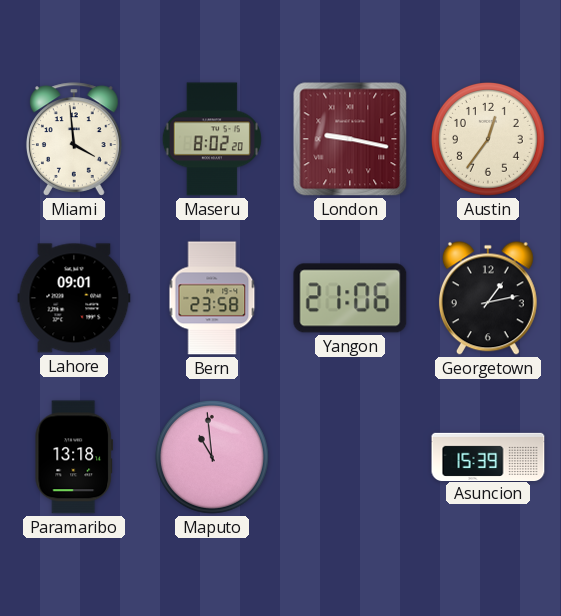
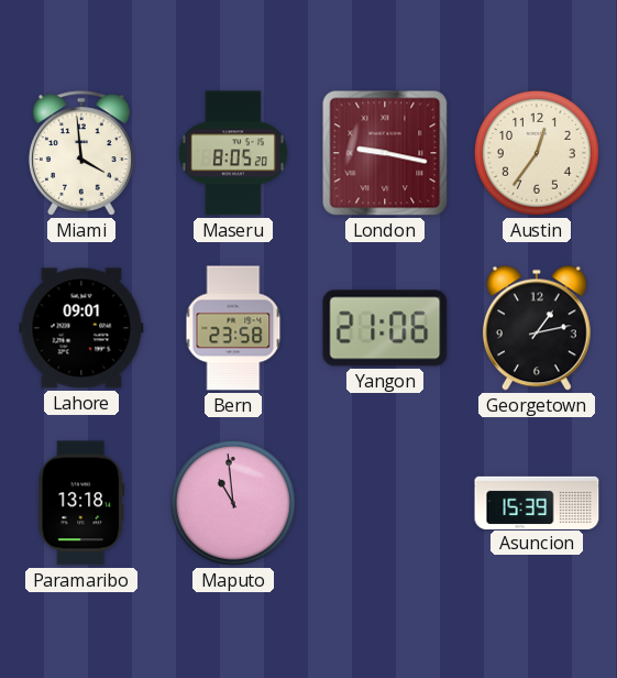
Maseru: 8:02 -> 8:05 (233, 153)
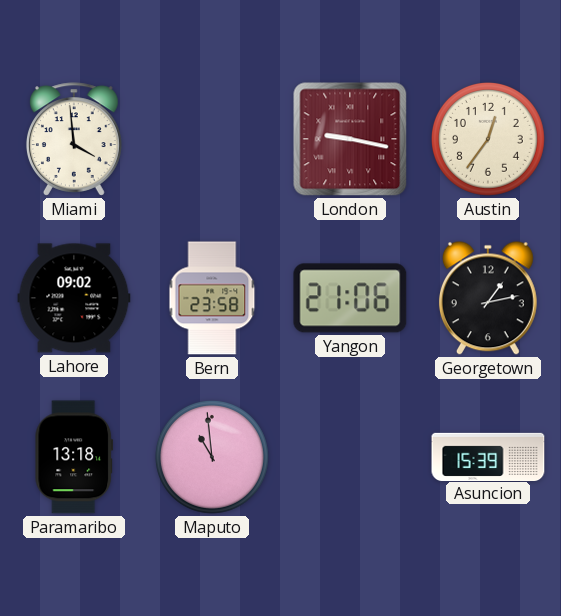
Maseru: 8:05 -> none (233, 153)
Lahore: 09:01 -> 09:02 (74, 298)
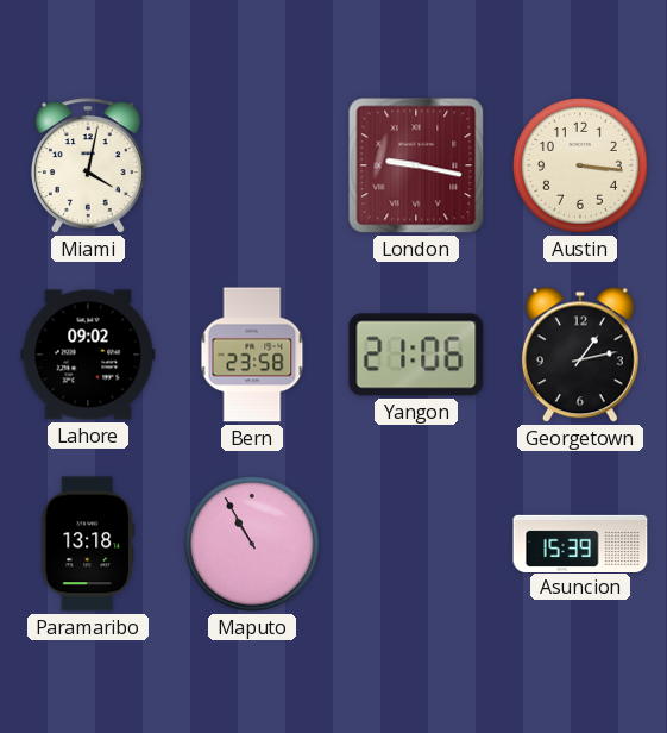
Miami: 3:59 -> 4:02 (88, 165)
Austin: 12:36 -> 3:16 (580, 165)
Maputo: 10:59 -> 10:55 (252, 544)
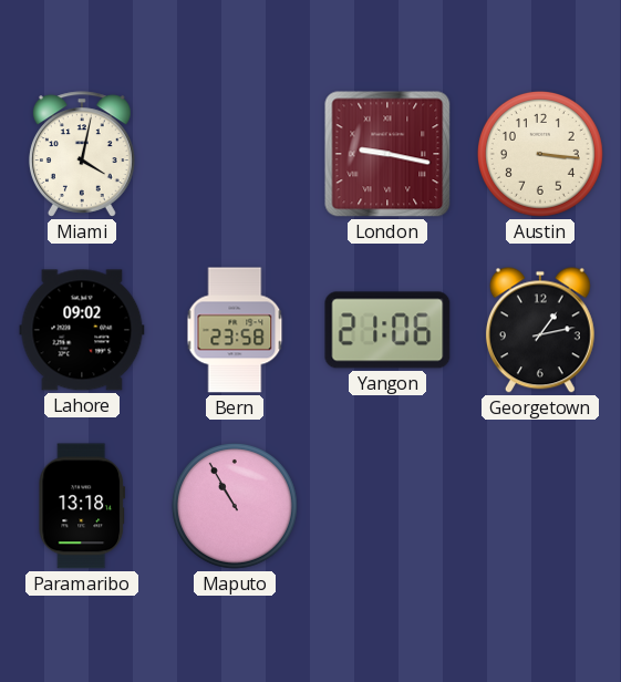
Asuncion: 15:39 -> none (580, 543)
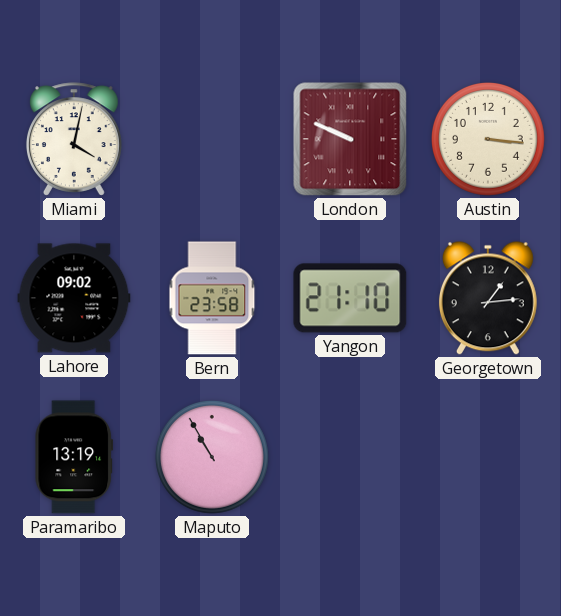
London: 9:17 -> 9:49 (350, 139)
Yangon: 21:06 -> 21:10 (350, 298)
Georgetown: 1:13 -> 1:14 (488, 298)
Paramaribo: 13:18 -> 13:19 (74, 457)
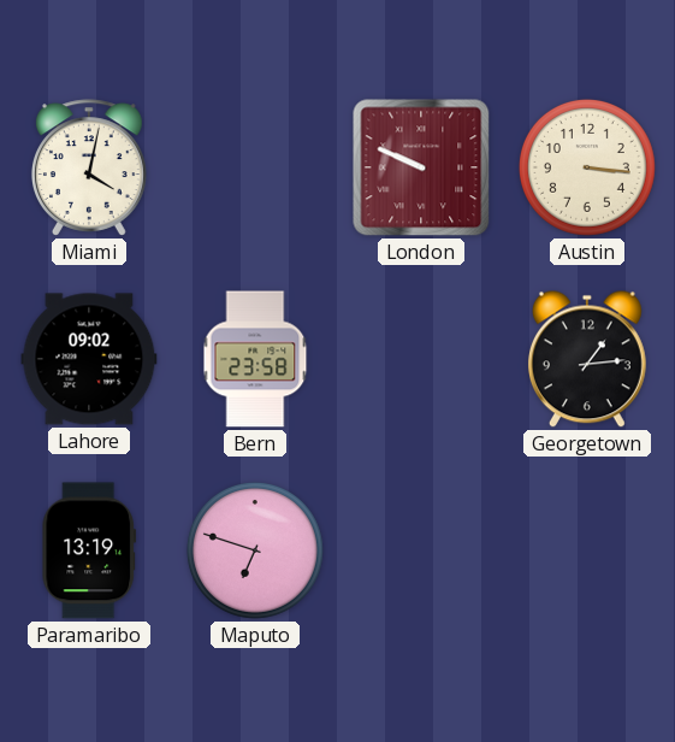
Yangon: 21:10 -> none (350, 298)
Maputo: 10:55 -> 6:48 (255, 550)
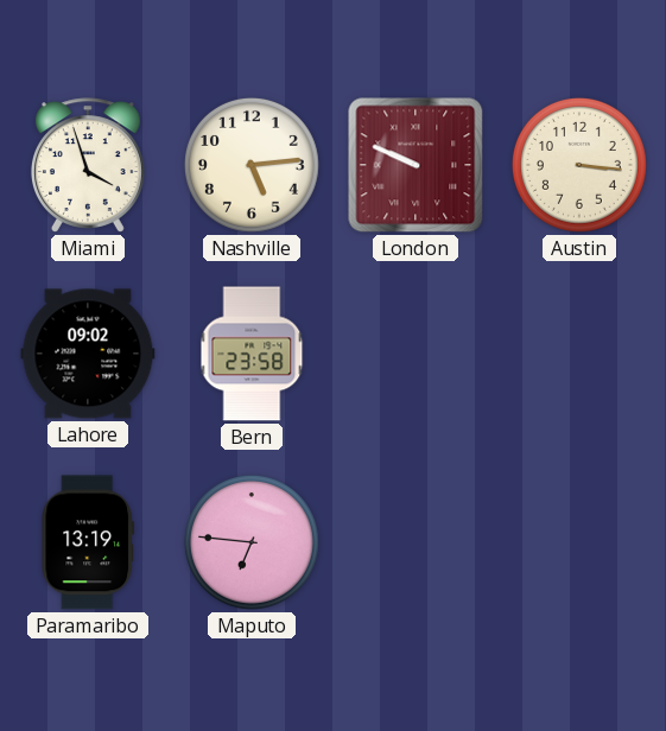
Miami: 4:02 -> 3:57 (88, 165)
Nashville: none -> 5:14 (252, 165)
Georgetown: 1:14 -> none (587, 359)
Maputo: 6:48 -> 6:46 (252, 542)
